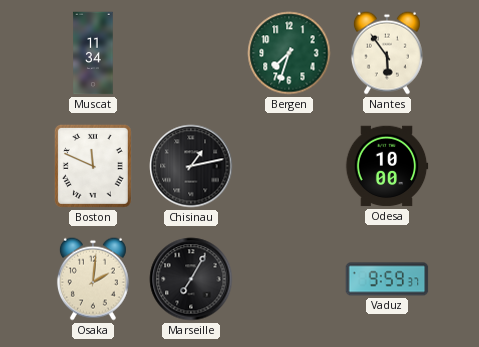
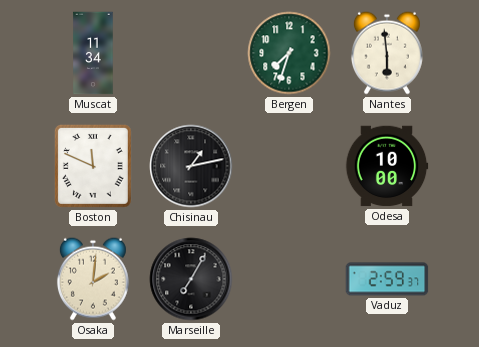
Nantes: 5:54 -> 5:59 (387, 53)
Vaduz: 9:59 -> 2:59 (387, 279)
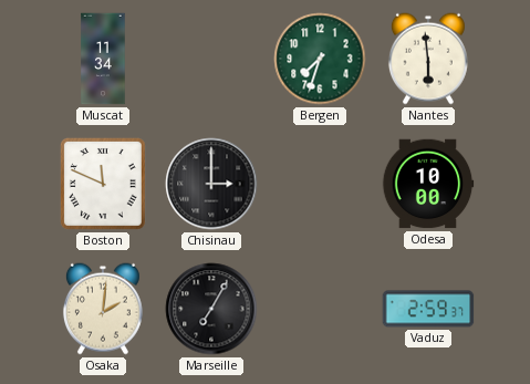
Chisinau: 1:13 -> 3:00 (211, 184)
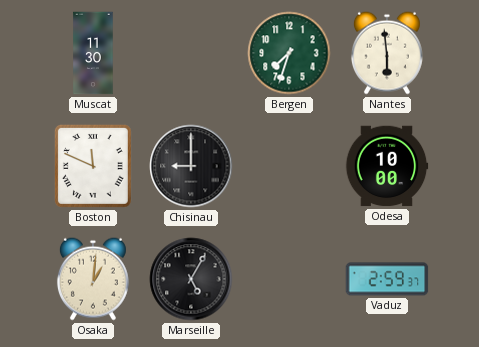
Muscat: 11:34 -> 11:30 (93, 53)
Chisinau: 3:00 -> 9:00 (191, 166)
Osaka: 2:01 -> 1:01 (93, 279)
Marseille: 7:05 -> 5:05 (191, 279)
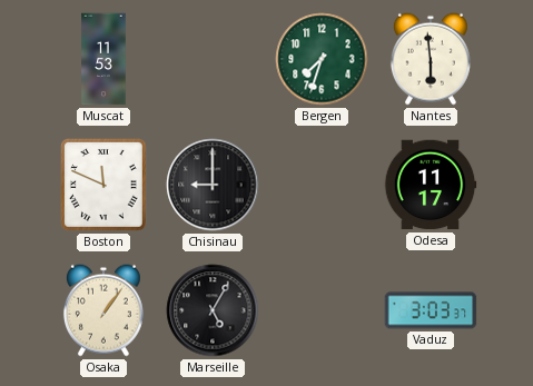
Muscat: 11:30 -> 11:53 (103, 59)
Odesa: 10:00 -> 11:17 (431, 185)
Osaka: 1:01 -> 1:06 (103, 310)
Vaduz: 2:59 -> 3:03 (431, 310)
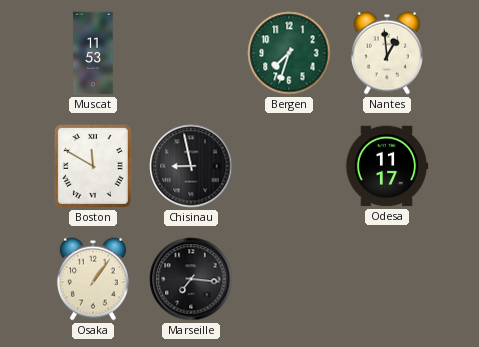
Nantes: 5:59 -> 12:59 (387, 53)
Boston: 11:49 -> 11:50 (93, 166)
Chisinau: 9:00 -> 8:58 (191, 166)
Marseille: 5:05 -> 7:16 (191, 279)
Vaduz: 3:03 -> none (431, 310)
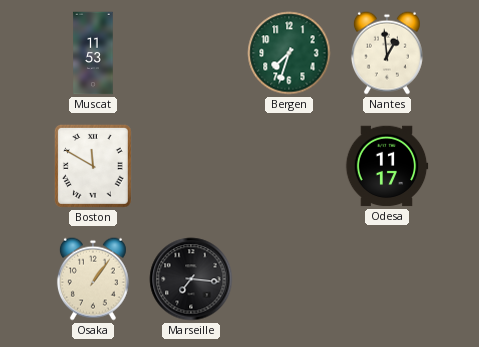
Chisinau: 8:58 -> none (191, 166)
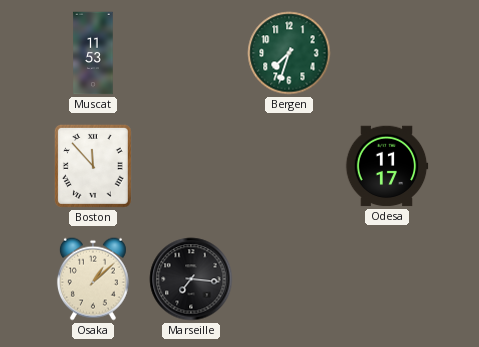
Nantes: 12:59 -> none (387, 53)
Boston: 11:50 -> 11:53 (93, 166)
Osaka: 1:06 -> 1:08 (93, 279)
